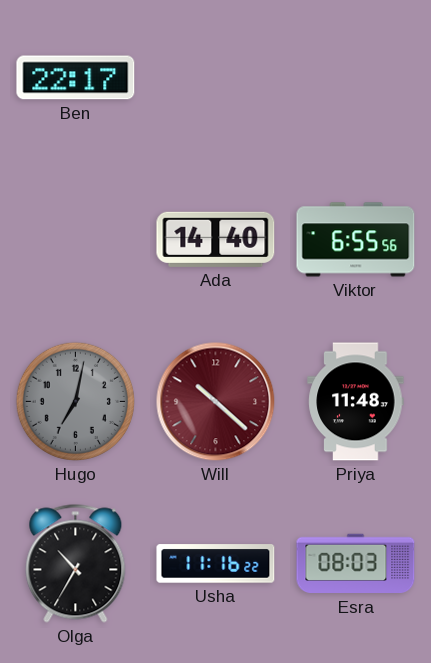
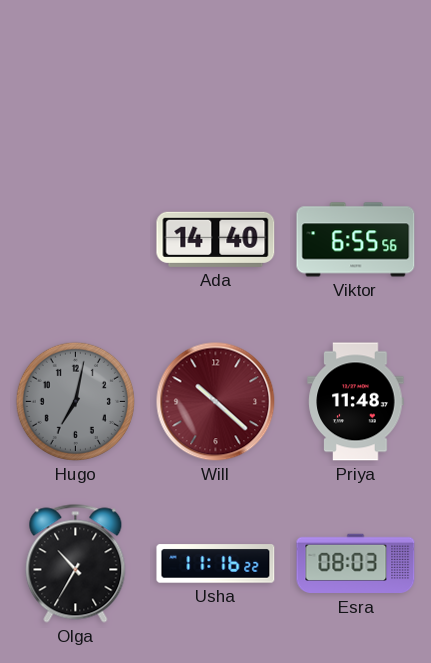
Ben: 22:17 -> none (76, 78)
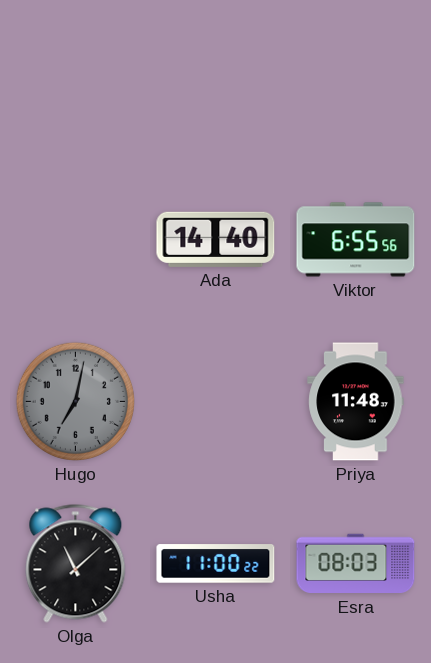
Will: 10:22 -> none (216, 402)
Olga: 10:35 -> 11:08 (76, 564)
Usha: 11:16 -> 11:00 (216, 564)
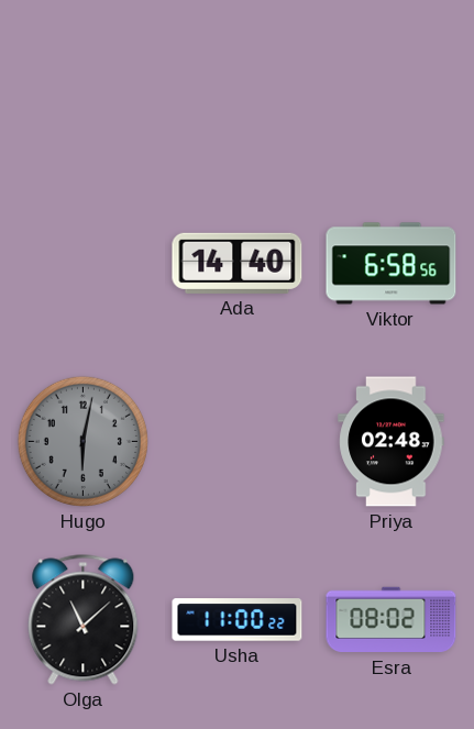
Viktor: 6:55 -> 6:58 (392, 264)
Hugo: 7:02 -> 6:02 (82, 441)
Priya: 11:48 -> 02:48 (392, 442)
Esra: 08:03 -> 08:02 (392, 620)
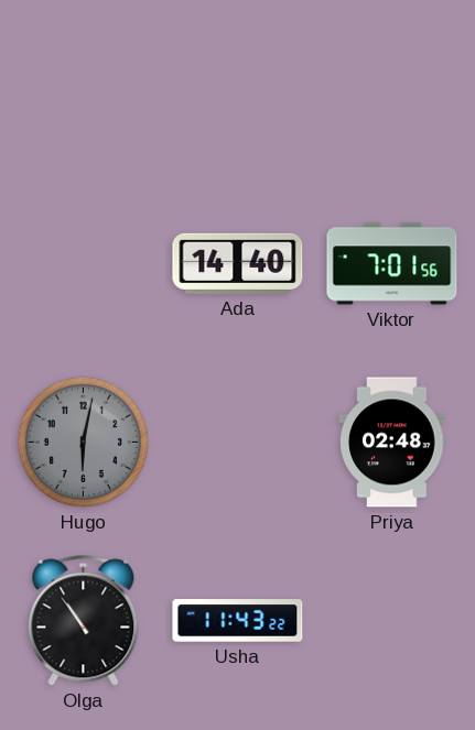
Viktor: 6:58 -> 7:01 (392, 264)
Olga: 11:08 -> 10:54 (84, 621)
Usha: 11:00 -> 11:43 (238, 621)
Esra: 08:02 -> none (392, 620)
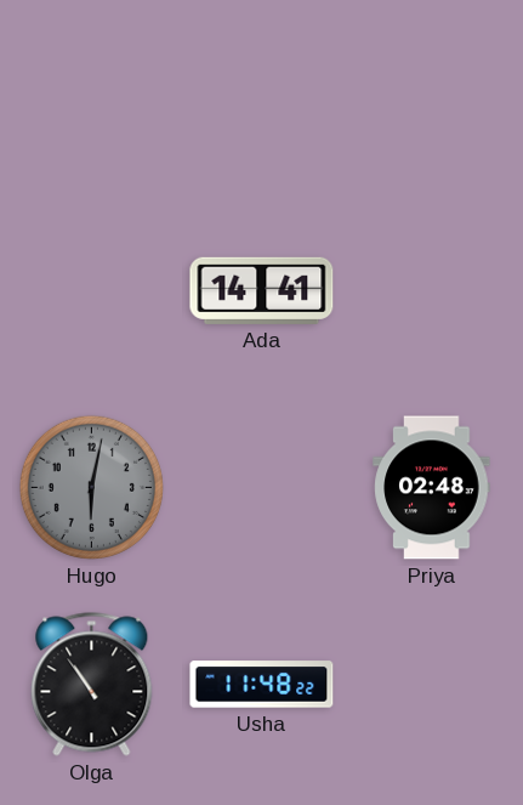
Ada: 14:40 -> 14:41 (262, 290)
Viktor: 7:01 -> none (392, 264)
Usha: 11:43 -> 11:48 (262, 685)
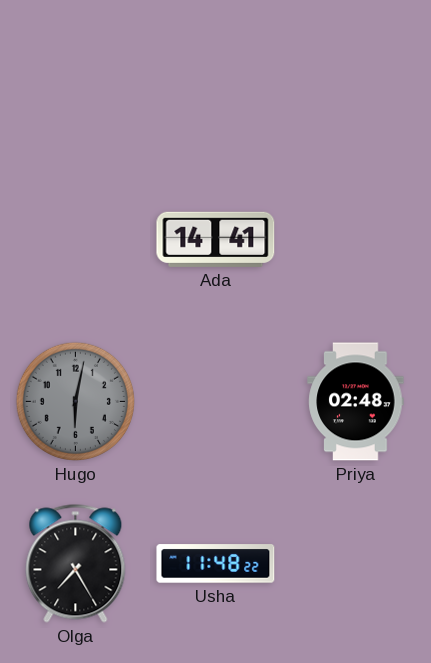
Olga: 10:54 -> 7:25 (76, 564)
